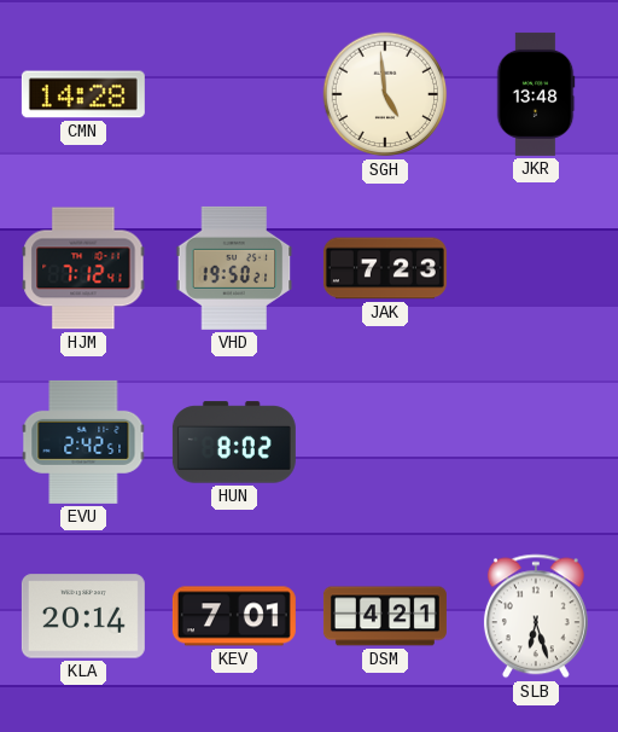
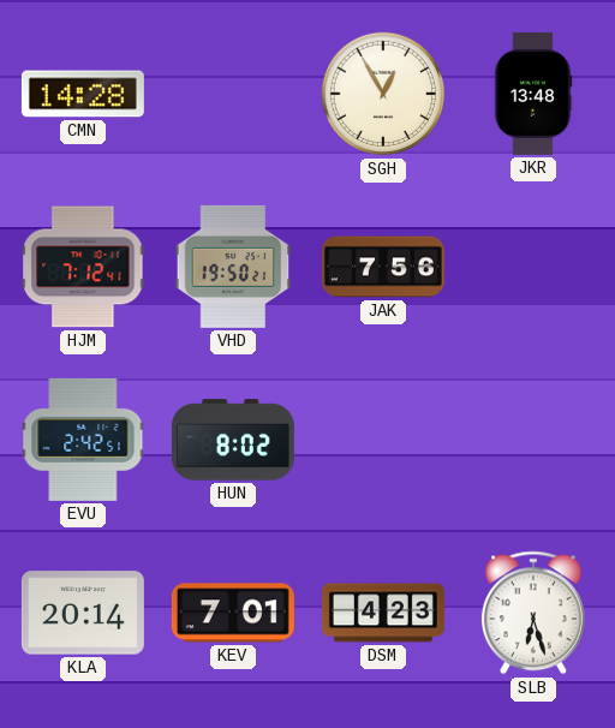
SGH: 4:59 -> 12:55 (383, 94)
JAK: 7:23 -> 7:56 (383, 267)
DSM: 4:21 -> 4:23 (383, 613)
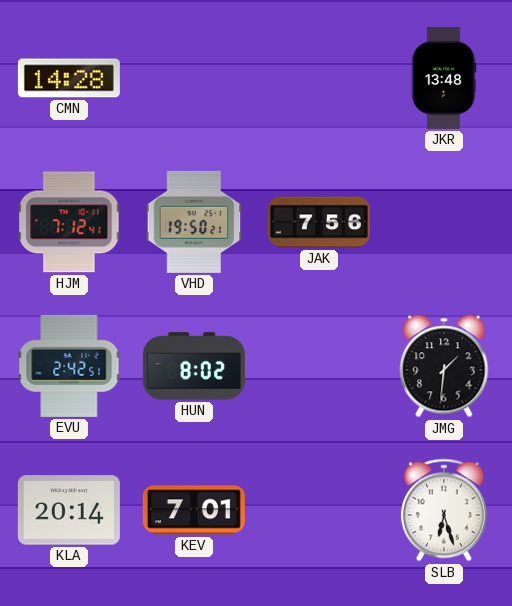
SGH: 12:55 -> none (383, 94)
JMG: none -> 1:31 (444, 366)
DSM: 4:23 -> none (383, 613)
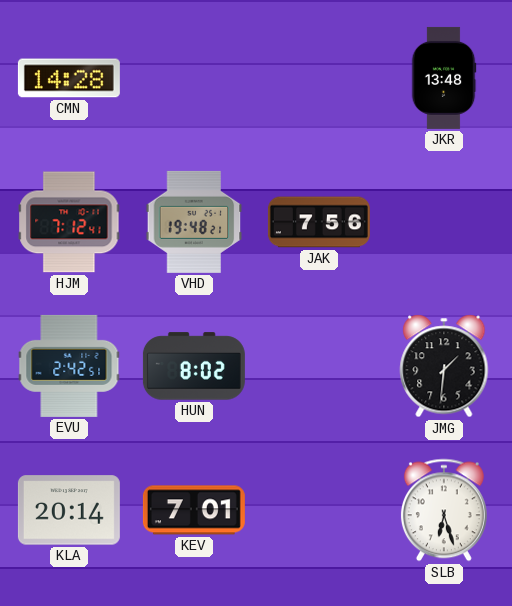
VHD: 19:50 -> 19:48 (194, 222)
